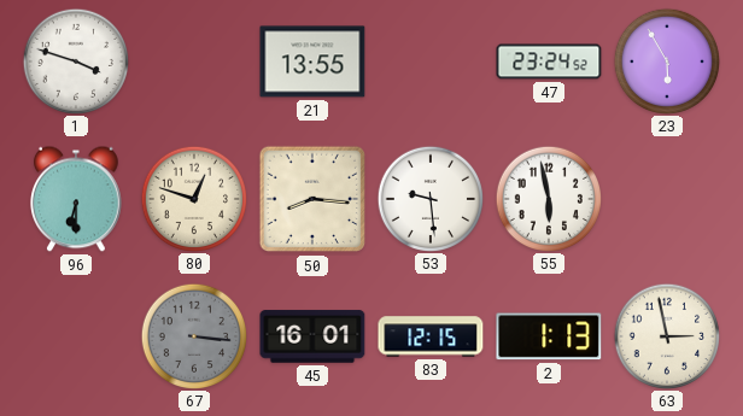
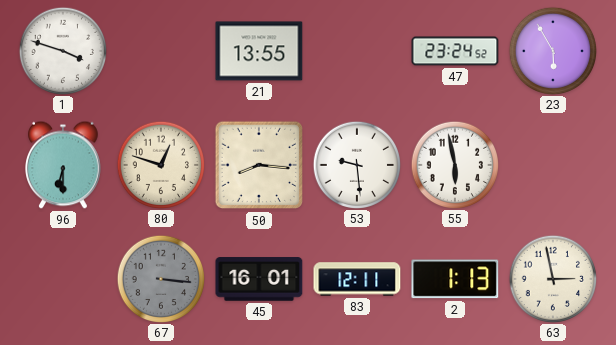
83: 12:15 -> 12:11 (357, 279)
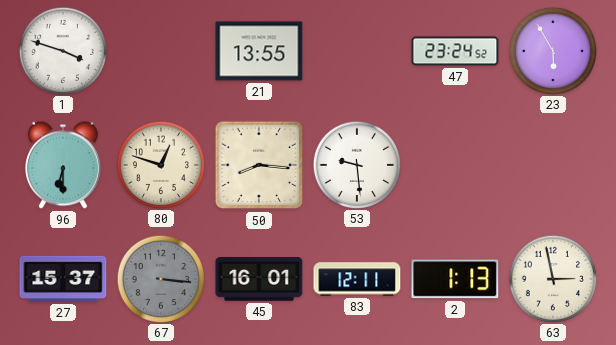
55: 5:58 -> none (454, 164)
27: none -> 15:37 (63, 279)
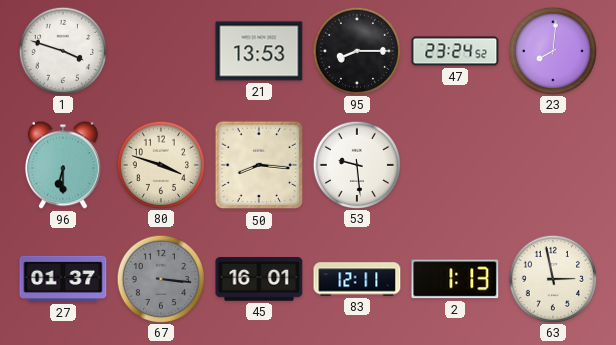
21: 13:55 -> 13:53 (259, 51)
95: none -> 8:15 (356, 50)
23: 5:55 -> 8:01 (552, 50)
80: 12:48 -> 3:48 (160, 164)
27: 15:37 -> 01:37 (63, 279)
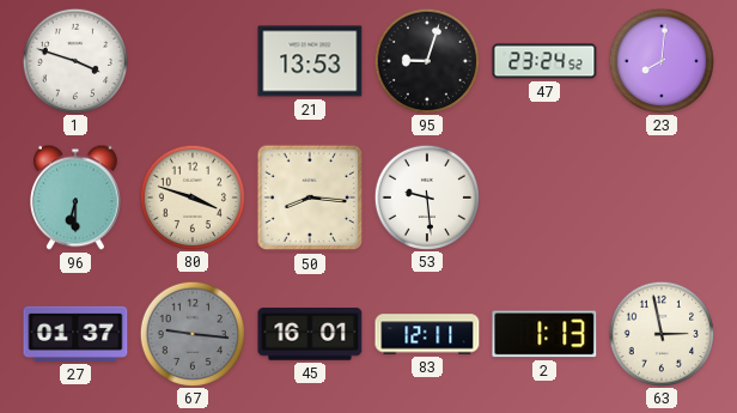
95: 8:15 -> 9:03 (426, 60)
67: 3:16 -> 9:16 (191, 333)
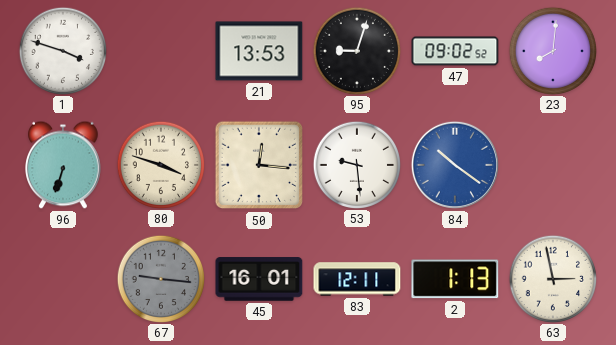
47: 23:24 -> 09:02 (455, 51)
96: 6:30 -> 6:33 (64, 165)
50: 8:16 -> 12:16 (259, 165)
84: none -> 10:21 (455, 165)
27: 01:37 -> none (75, 334)
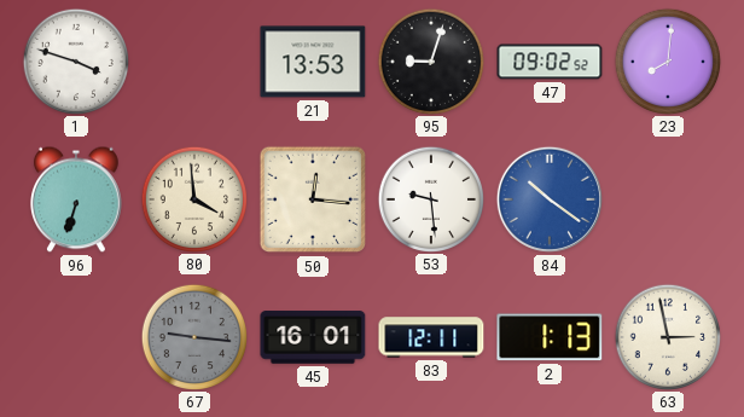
80: 3:48 -> 3:59 (193, 198)
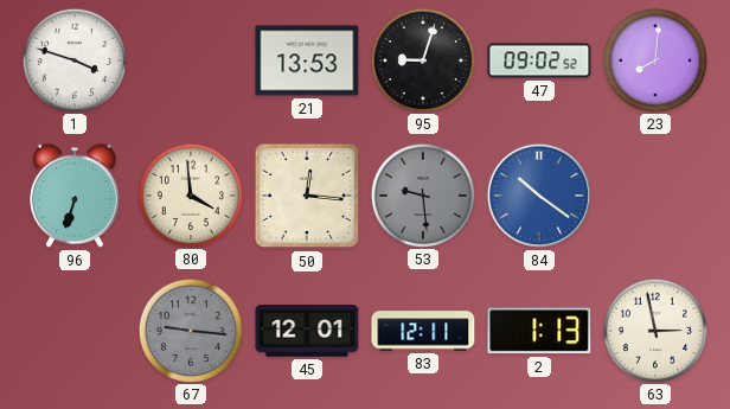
53 dial: white -> grey (422, 194)
45: 16:01 -> 12:01 (307, 331)
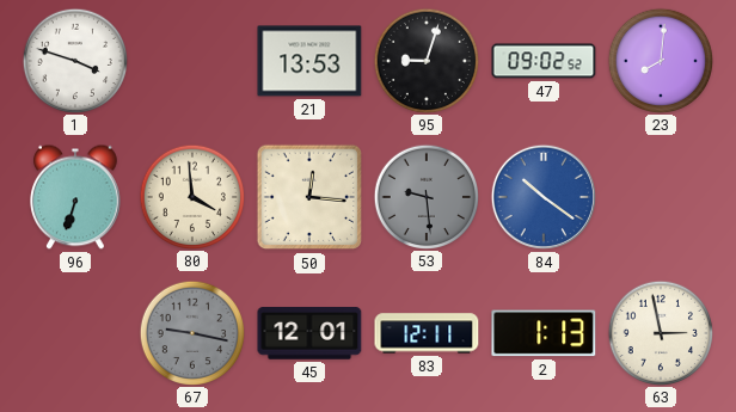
67: 9:16 -> 9:17 (191, 332)
